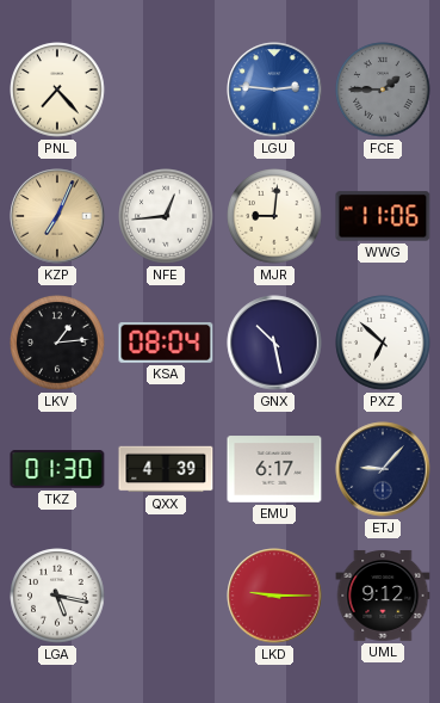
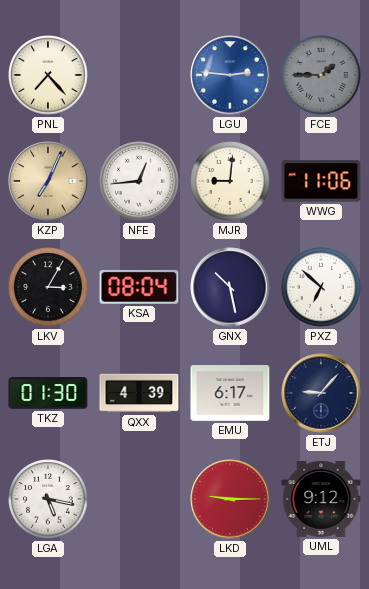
LKV: 1:14 -> 3:05 (48, 287)
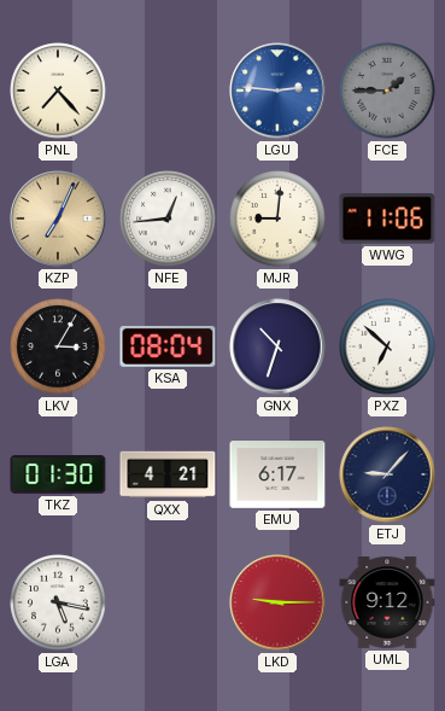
GNX: 10:28 -> 10:33 (277, 346)
QXX: 4:39 -> 4:21 (168, 474)
